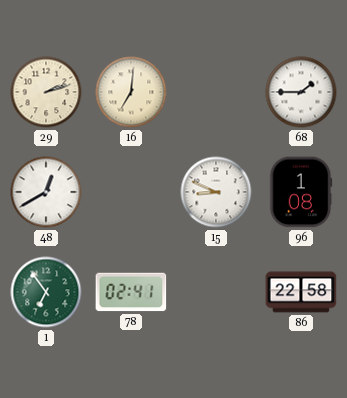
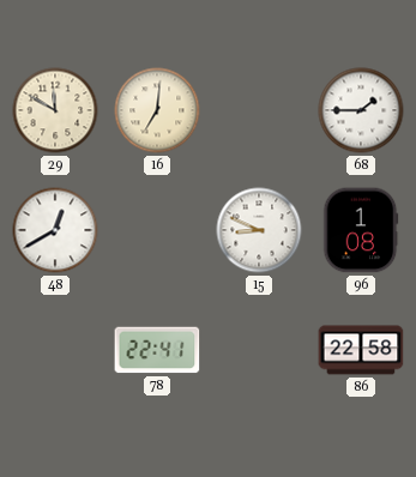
29: 2:12 -> 11:50 (55, 110)
1: 6:54 -> none (46, 292)
78: 02:41 -> 22:41 (157, 350)
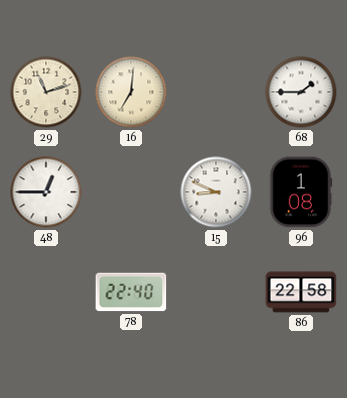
29: 11:50 -> 11:12 (46, 92)
48: 12:40 -> 12:45 (46, 192)
78: 22:41 -> 22:40 (131, 292)
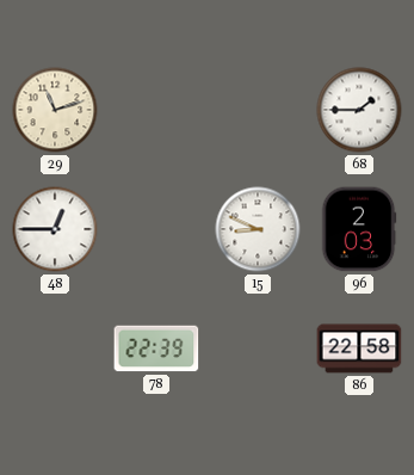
16: 7:01 -> none (131, 92)
96: 1:08 -> 2:03 (359, 229)
78: 22:40 -> 22:39 (156, 348)
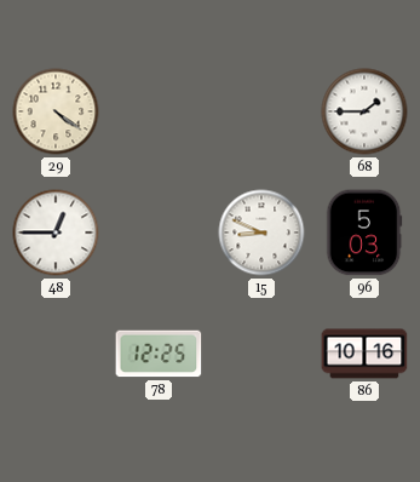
29: 11:12 -> 4:21 (56, 111)
96: 2:03 -> 5:03 (364, 233)
78: 22:39 -> 12:25 (159, 354)
86: 22:58 -> 10:16 (364, 354)
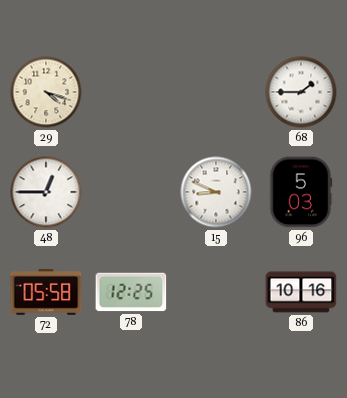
29: 4:21 -> 4:18 (46, 92)
72: none -> 05:58 (46, 292)
